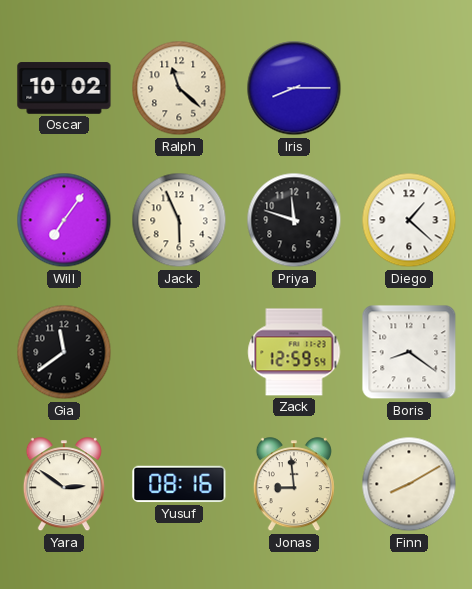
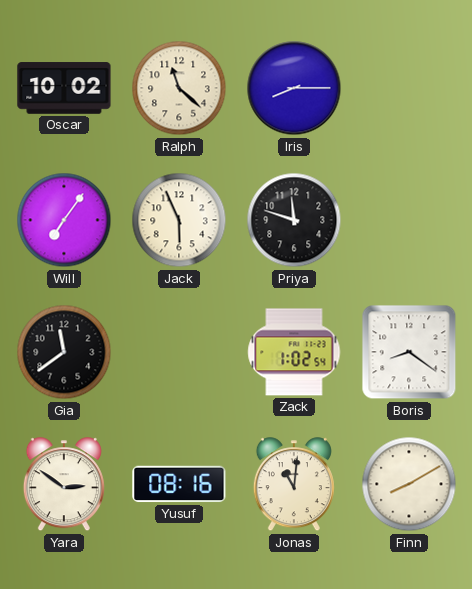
Diego: 1:22 -> none (409, 220)
Zack: 12:59 -> 1:02 (294, 352)
Jonas: 8:59 -> 11:01 (294, 485)
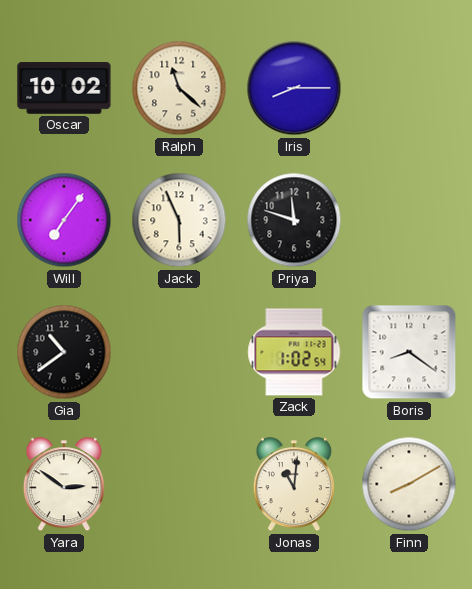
Gia: 11:39 -> 10:39 (64, 352)
Yusuf: 08:16 -> none (179, 484)
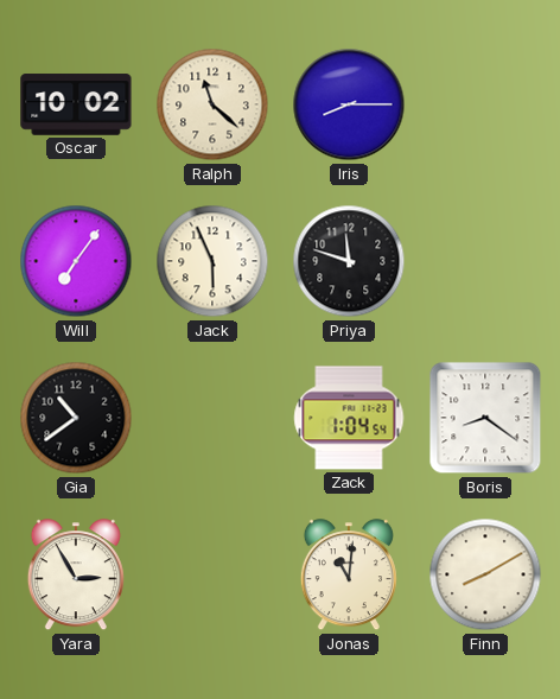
Zack: 1:02 -> 1:04 (349, 418)
Yara: 2:51 -> 2:55 (76, 576)
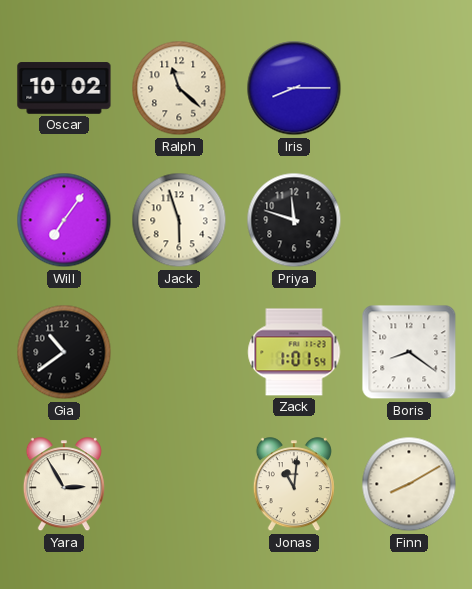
Jack: 5:56 -> 5:57 (179, 220)
Zack: 1:04 -> 1:01 (294, 352)
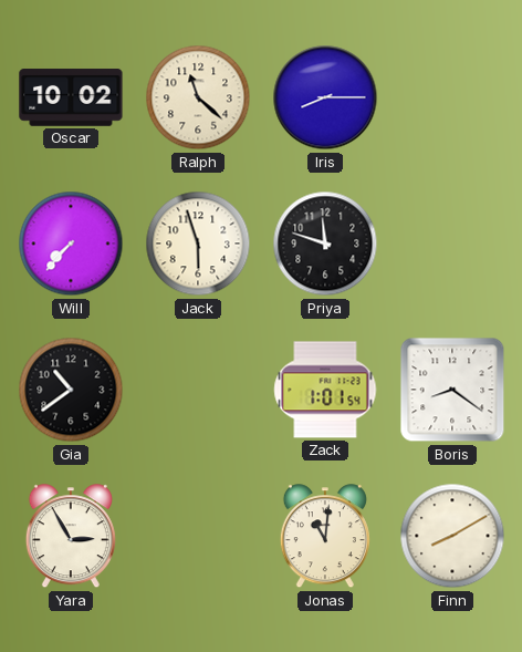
Will: 7:06 -> 7:37 (71, 244)
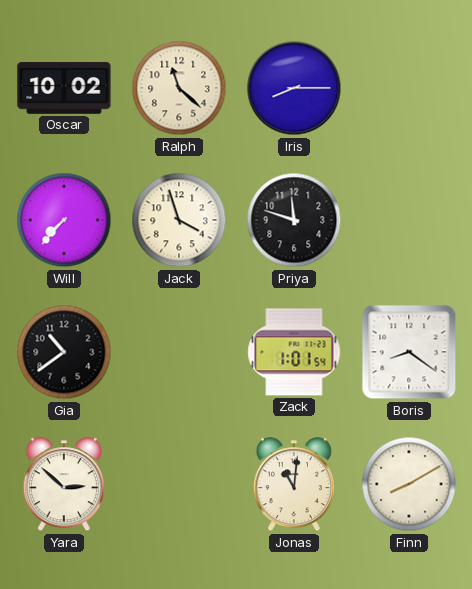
Jack: 5:57 -> 3:57 (179, 220)
Yara: 2:55 -> 2:52 (64, 485)
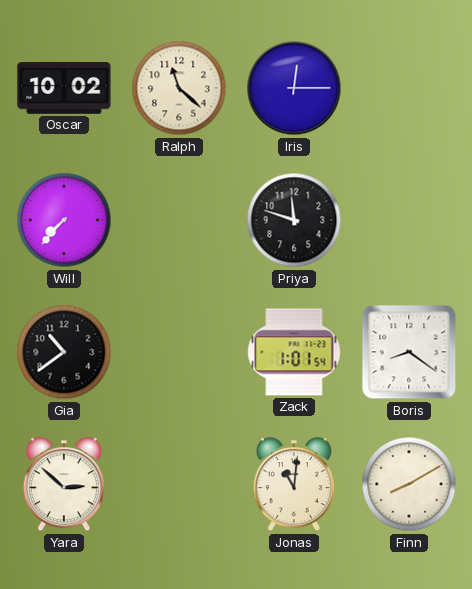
Iris: 8:15 -> 12:15 (294, 88)
Jack: 3:57 -> none (179, 220)
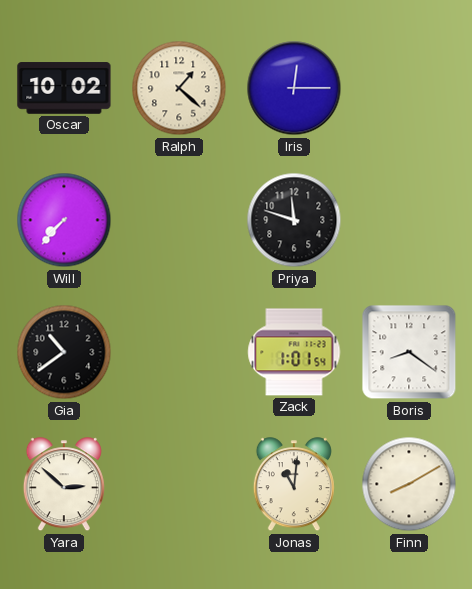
Ralph: 11:22 -> 1:22 (179, 88)
